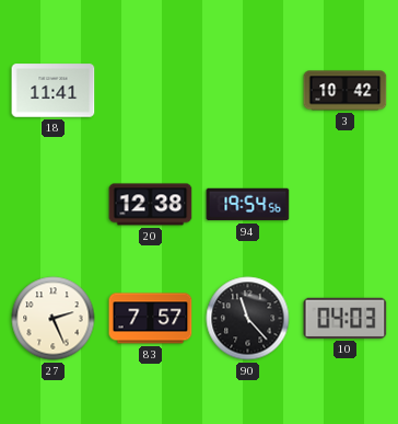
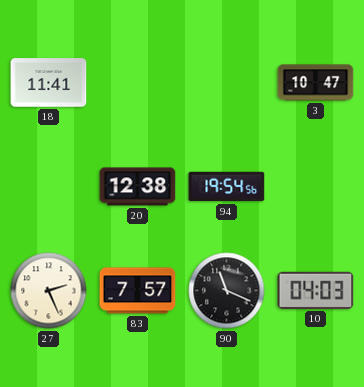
3: 10:42 -> 10:47 (316, 83)
90: 11:23 -> 11:19 (227, 291)
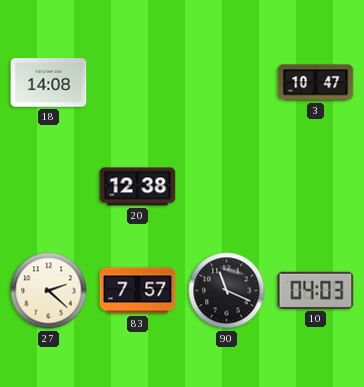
18: 11:41 -> 14:08 (49, 83)
94: 19:54 -> none (227, 187)
27: 2:26 -> 2:22 (49, 291)
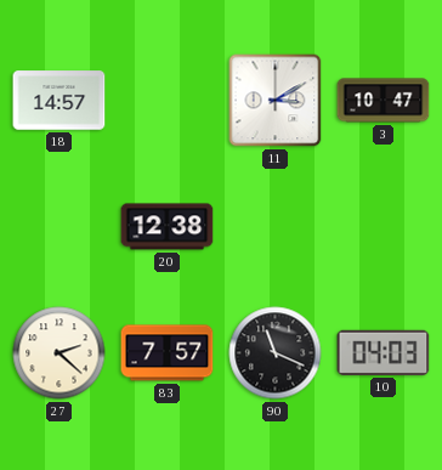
18: 14:08 -> 14:57 (59, 101)
11: none -> 3:10 (276, 101)
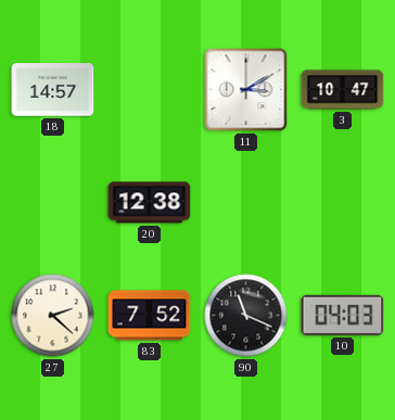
83: 7:57 -> 7:52 (150, 316)
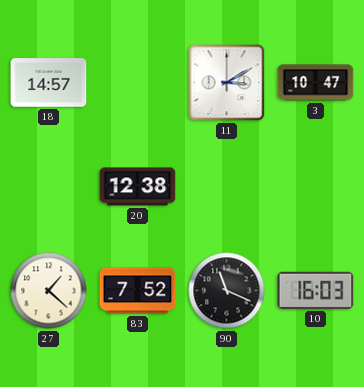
27: 2:22 -> 1:22 (49, 291)
10: 04:03 -> 16:03 (316, 290)
